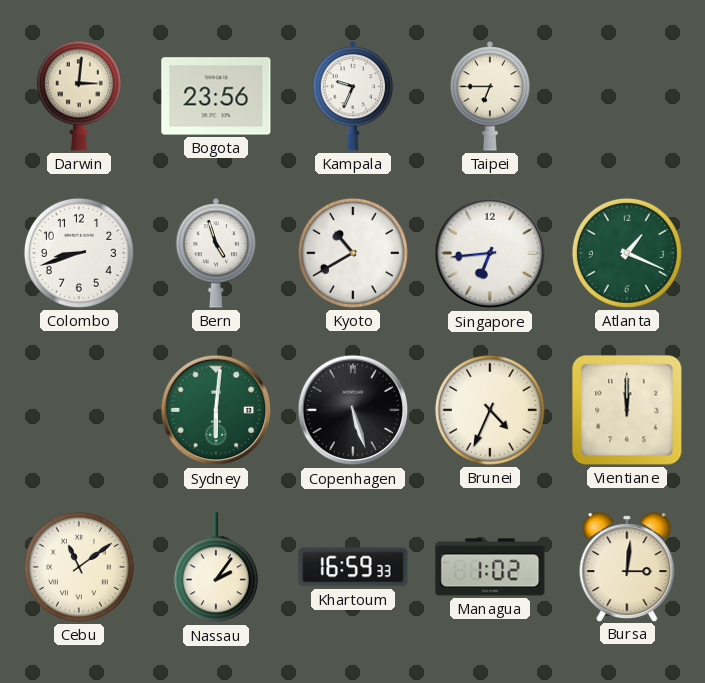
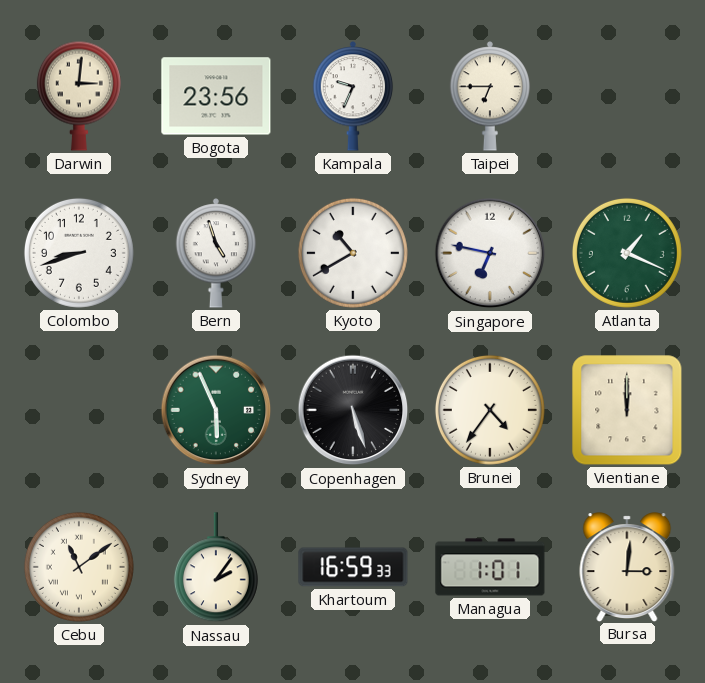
Singapore: 6:44 -> 6:47 (490, 253)
Sydney: 6:01 -> 5:56 (216, 410)
Brunei: 4:34 -> 4:36 (490, 410)
Managua: 1:02 -> 1:01 (490, 567)
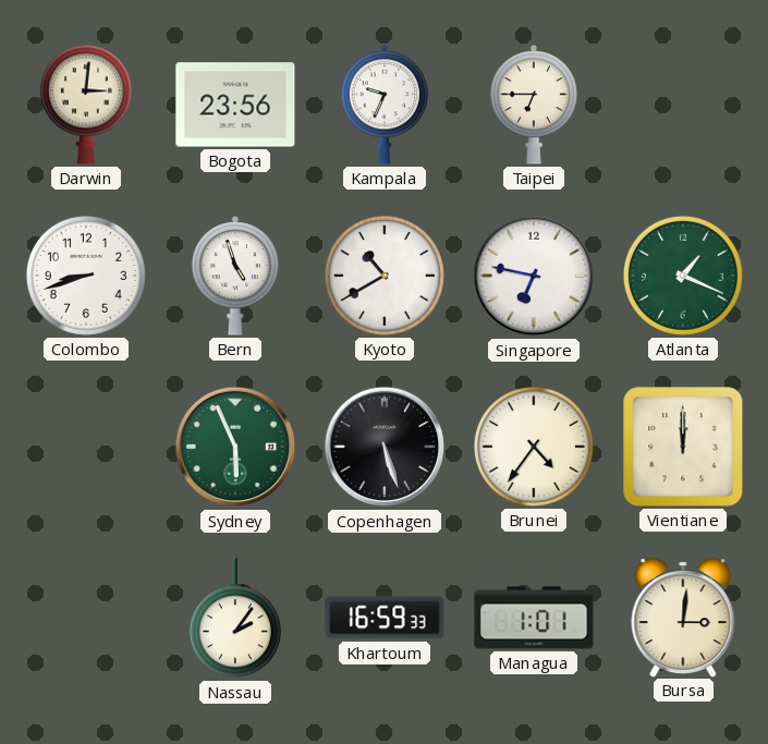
Cebu: 11:09 -> none (79, 567)
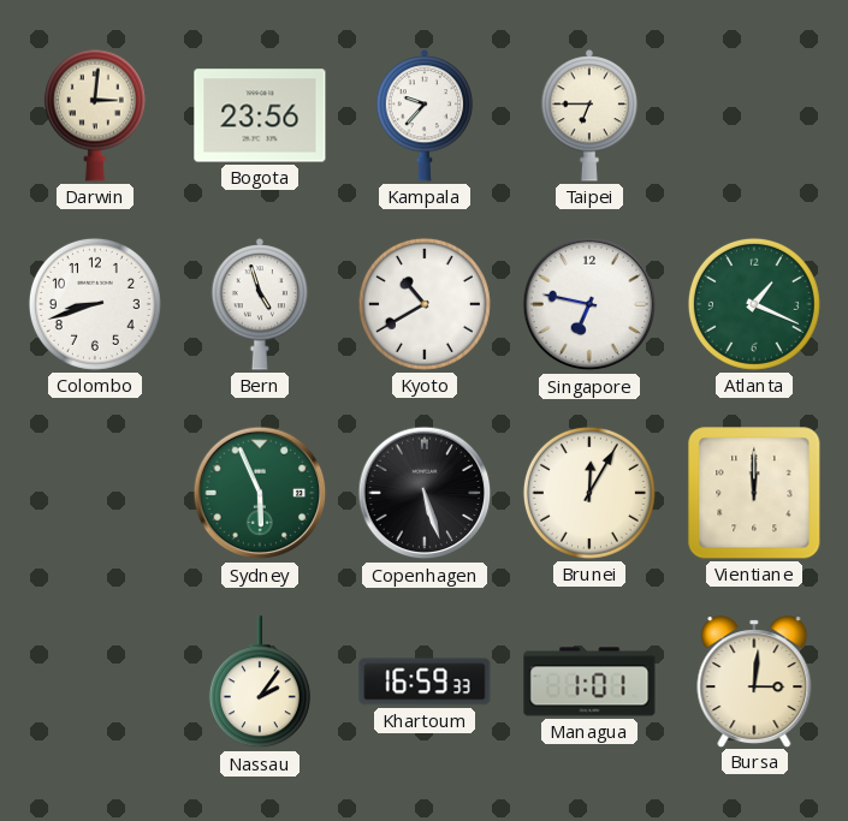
Kampala: 9:34 -> 9:37 (425, 115)
Brunei: 4:36 -> 12:05 (589, 493)
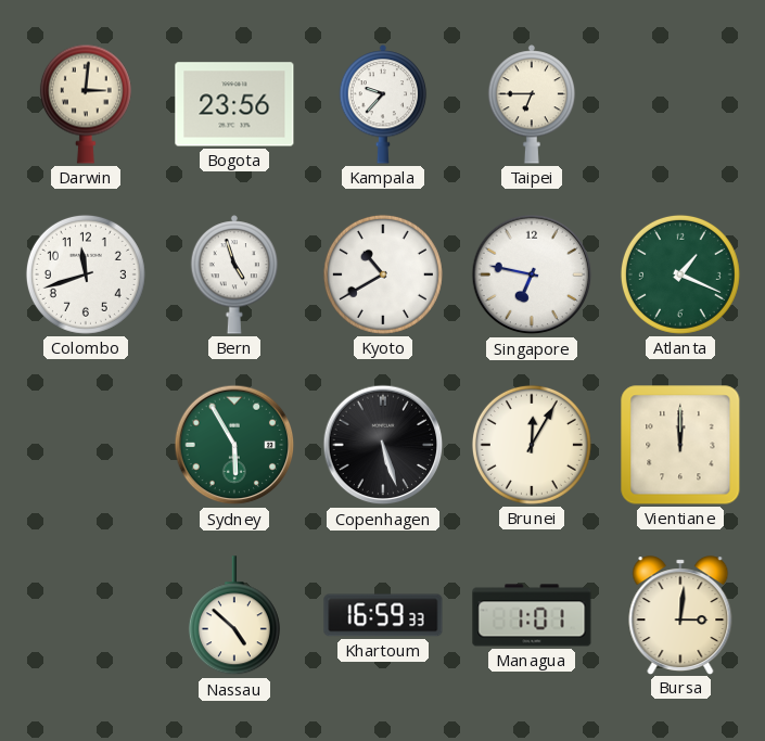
Colombo: 8:42 -> 11:42 (86, 274)
Sydney: 5:56 -> 5:55 (234, 445)
Nassau: 2:06 -> 4:52 (234, 616)
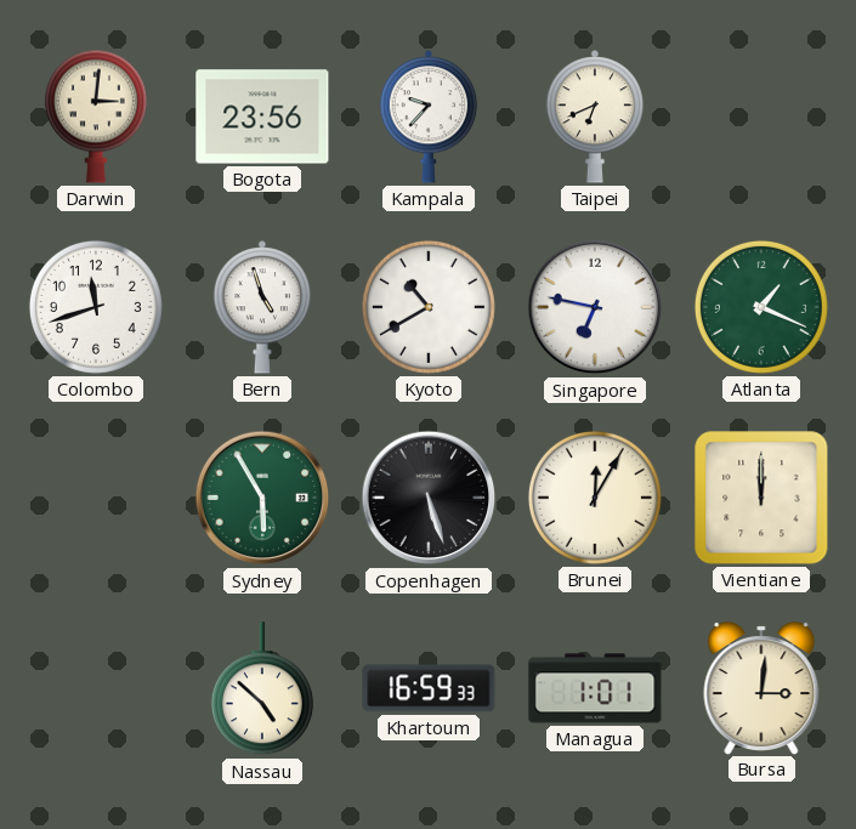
Taipei: 6:45 -> 6:41 (595, 117)
